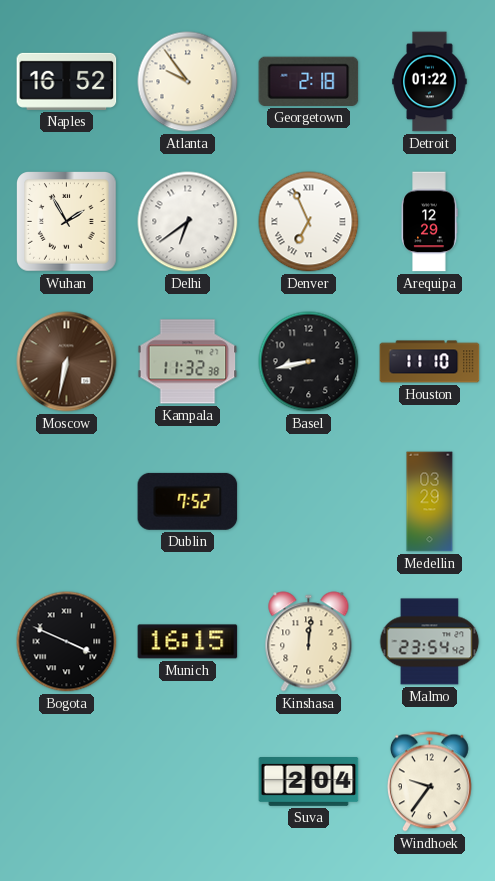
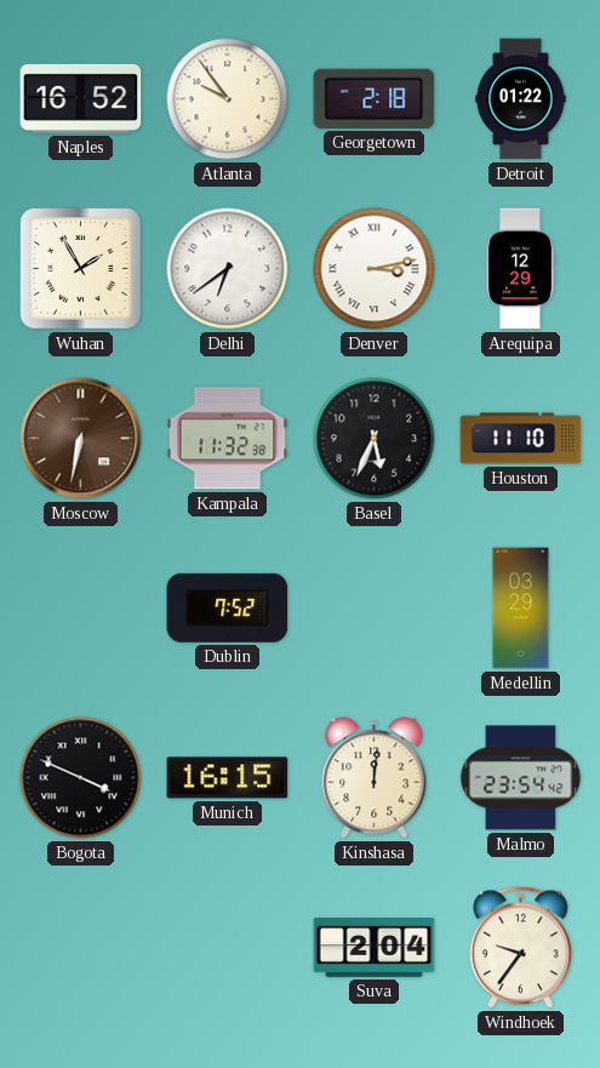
Denver: 6:56 -> 3:13 (375, 269)
Basel: 8:43 -> 5:34 (375, 439)
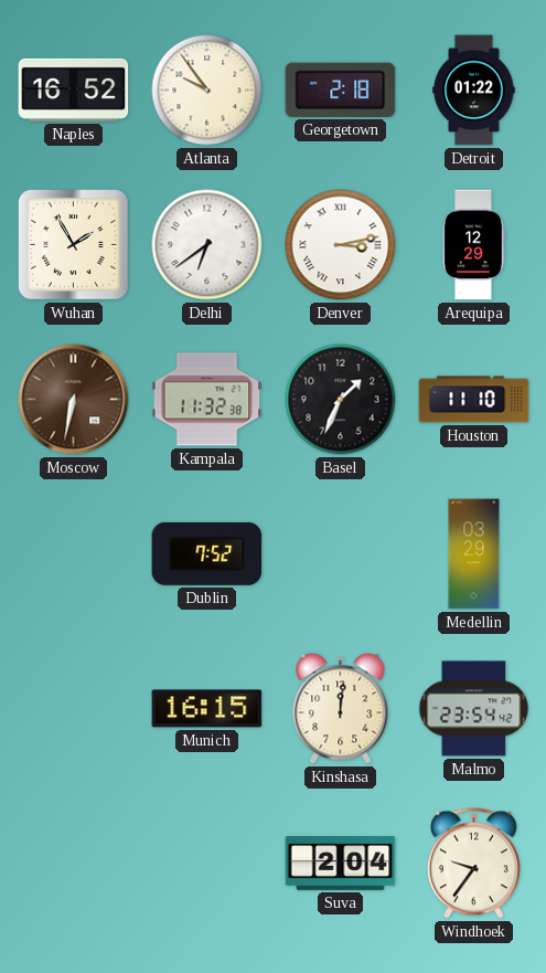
Basel: 5:34 -> 1:34 (341, 400)
Bogota: 3:49 -> none (81, 778)
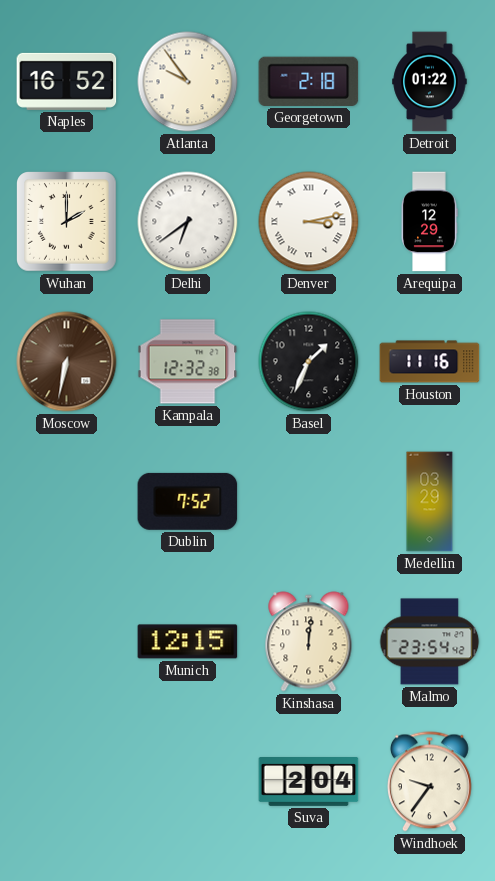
Wuhan: 1:55 -> 2:00 (67, 222)
Kampala: 11:32 -> 12:32 (188, 362)
Houston: 11:10 -> 11:16 (430, 362)
Munich: 16:15 -> 12:15 (188, 642)
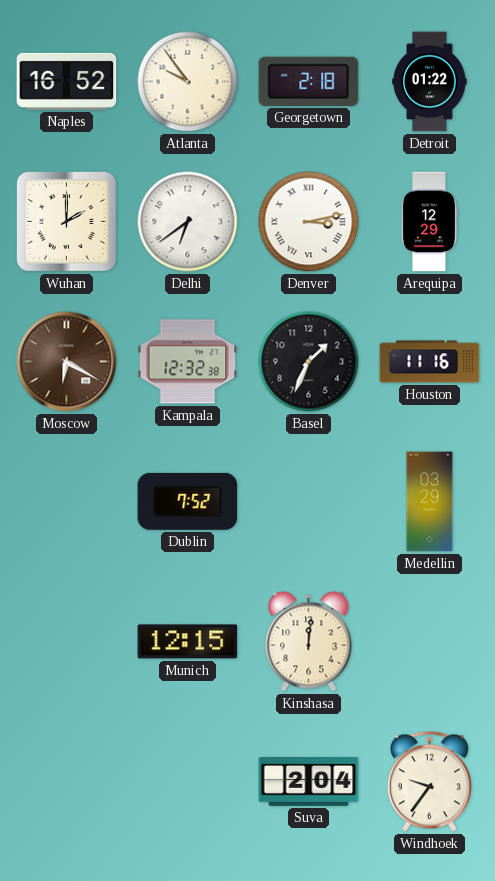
Moscow: 6:32 -> 6:20 (67, 362)
Malmo: 23:54 -> none (430, 642)
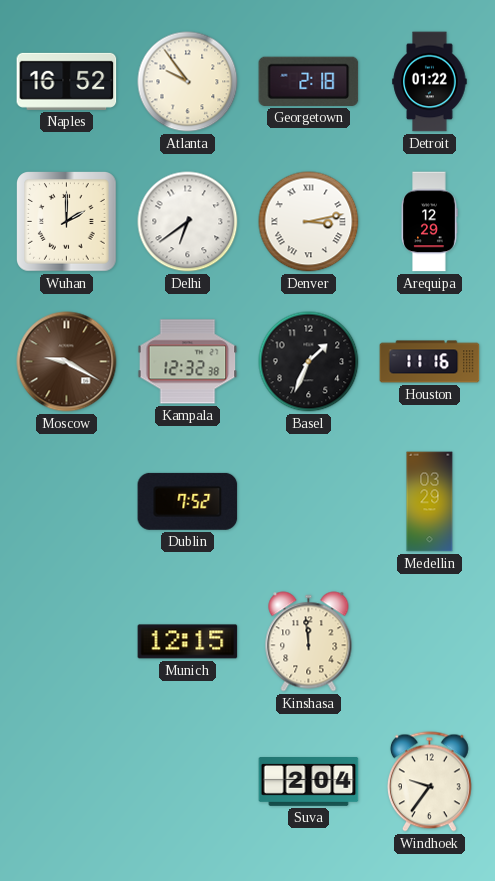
Moscow: 6:20 -> 9:20 (67, 362)
Kinshasa: 12:01 -> 11:59 (309, 642)
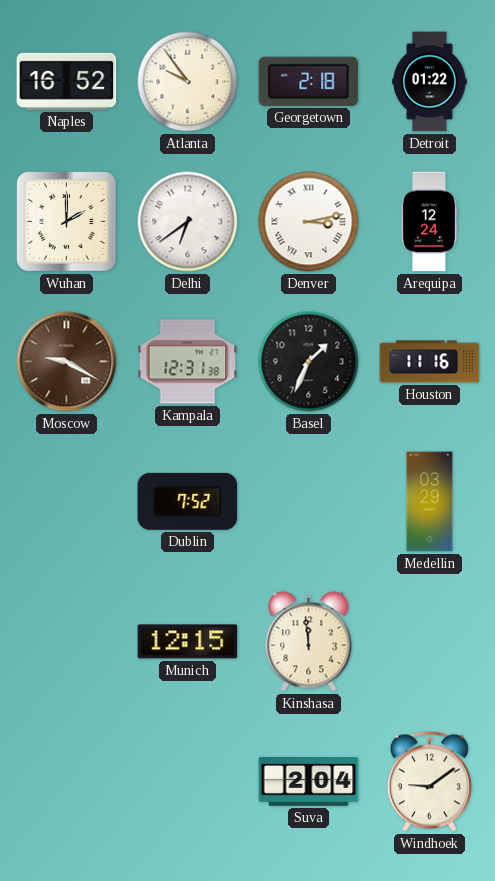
Arequipa: 12:29 -> 12:24 (429, 222)
Kampala: 12:32 -> 12:31 (188, 362)
Windhoek: 9:36 -> 9:09 (429, 782)
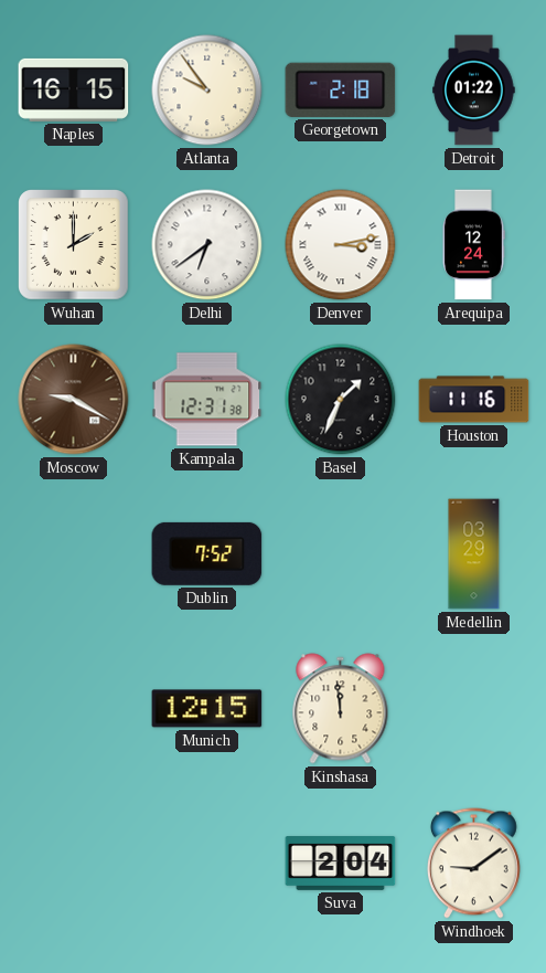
Naples: 16:52 -> 16:15 (74, 89)
